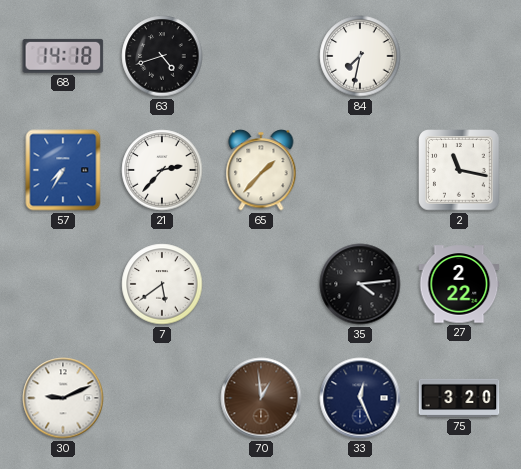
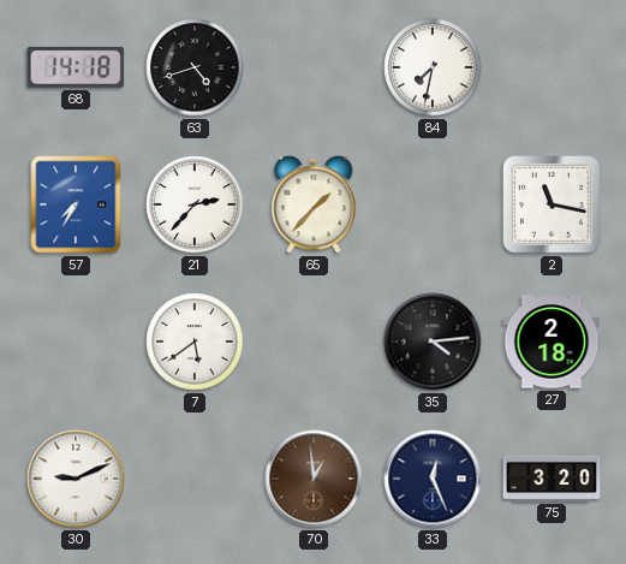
27: 2:22 -> 2:18 (552, 342)
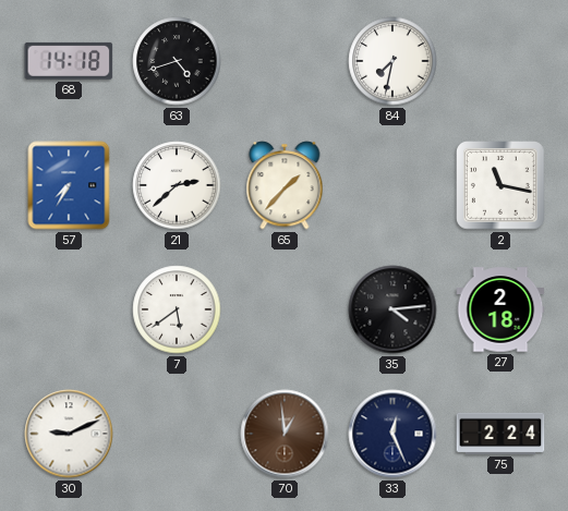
21: 2:37 -> 2:38 (177, 185)
75: 3:20 -> 2:24 (500, 434)
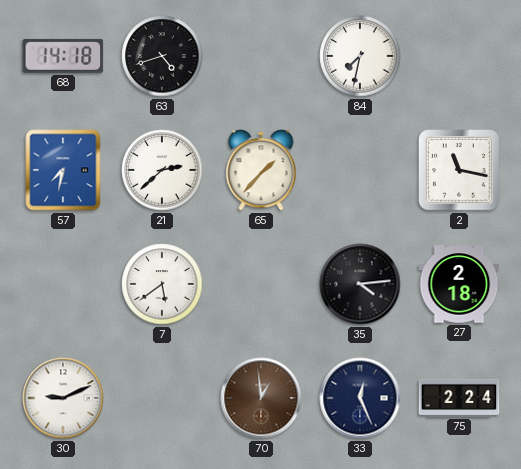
57: 7:35 -> 7:32 (63, 170)
